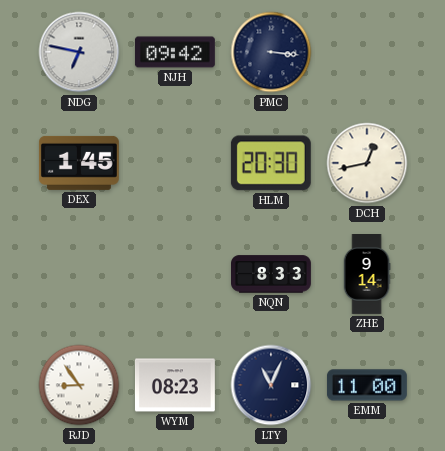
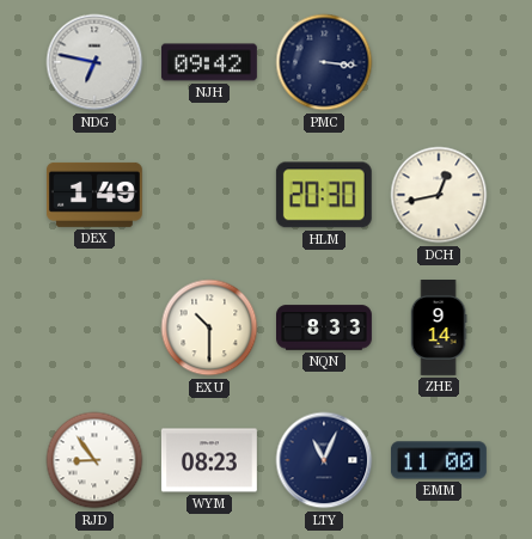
DEX: 1:45 -> 1:49 (94, 195)
EXU: none -> 10:30 (209, 327)
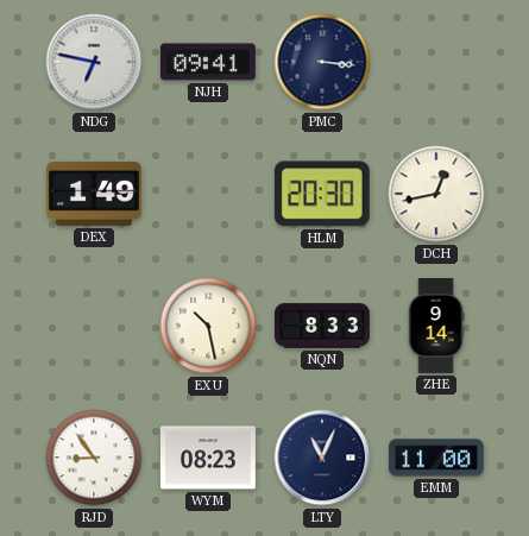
NJH: 09:42 -> 09:41 (208, 62)
EXU: 10:30 -> 10:28 (208, 326)
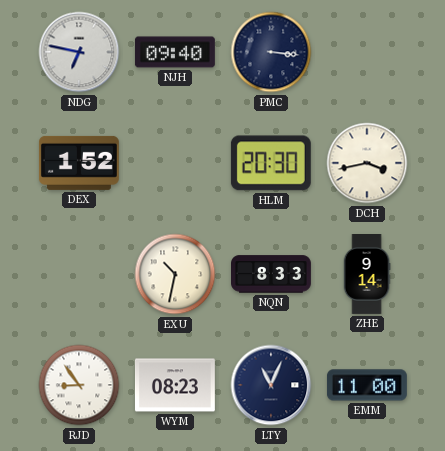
NJH: 09:41 -> 09:40 (175, 52)
DEX: 1:49 -> 1:52 (79, 163)
DCH: 12:43 -> 3:43 (367, 163)
EXU: 10:28 -> 10:32 (175, 274)
